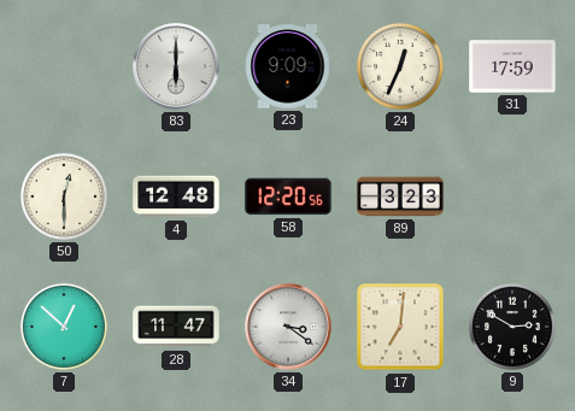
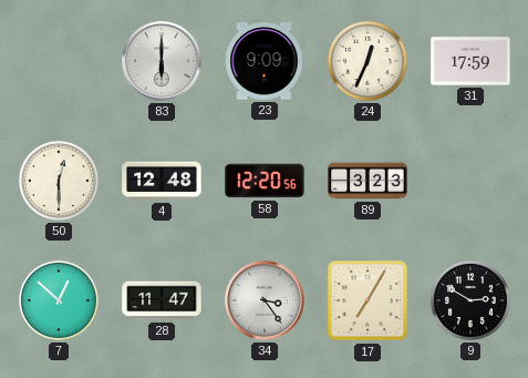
34: 3:21 -> 3:24 (265, 300)
17: 7:01 -> 7:05 (367, 300)
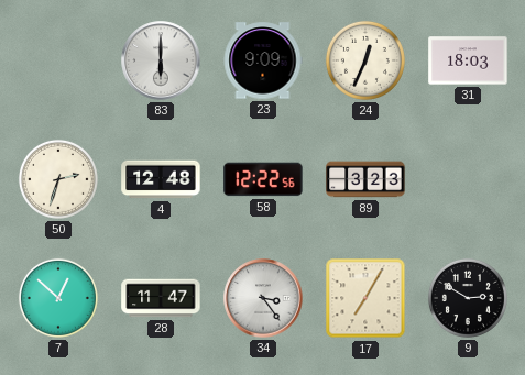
31: 17:59 -> 18:03 (468, 60)
50: 12:30 -> 2:33 (58, 179)
58: 12:20 -> 12:22 (263, 179)
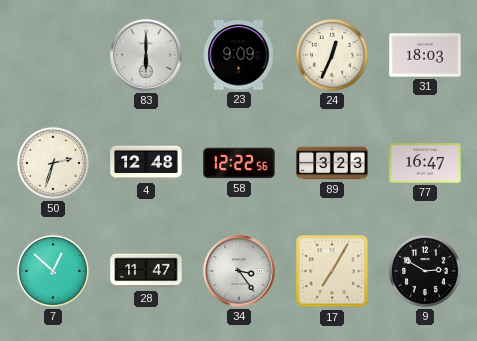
77: none -> 16:47 (425, 163)
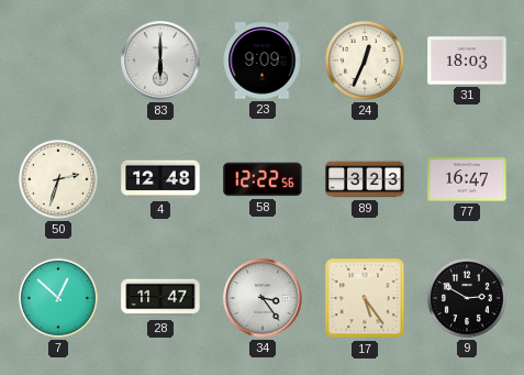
17: 7:05 -> 5:24 (365, 298)
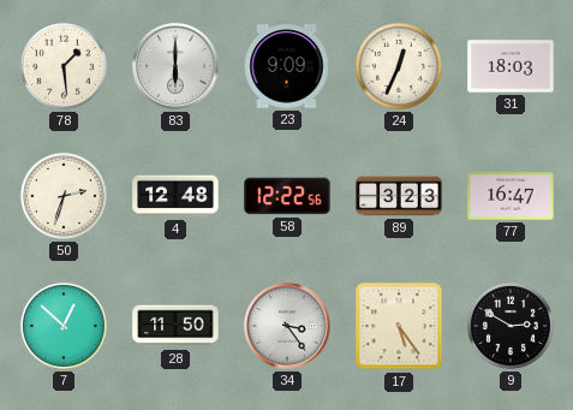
78: none -> 1:29 (64, 66)
28: 11:47 -> 11:50 (175, 326)
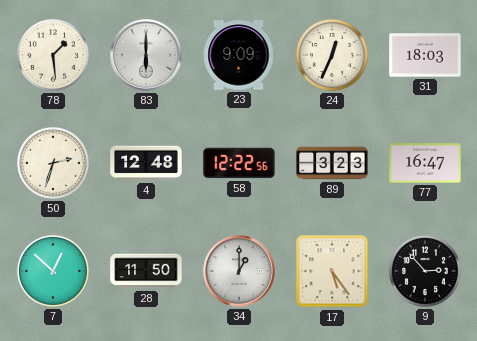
34: 3:24 -> 1:00 (239, 271)
9: 2:50 -> 2:53 (425, 271)
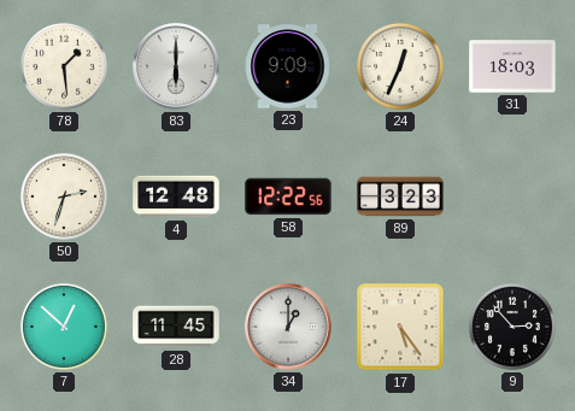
77: 16:47 -> none (425, 163)
28: 11:50 -> 11:45 (176, 327)
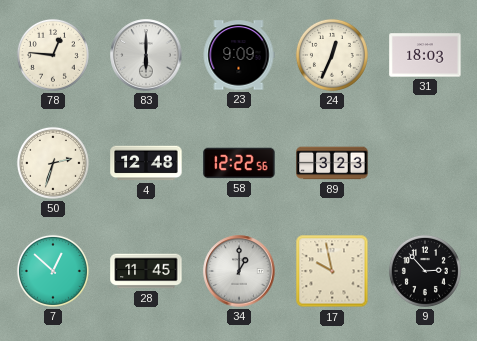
78: 1:29 -> 12:46 (53, 55)
17: 5:24 -> 9:58 (332, 271)
